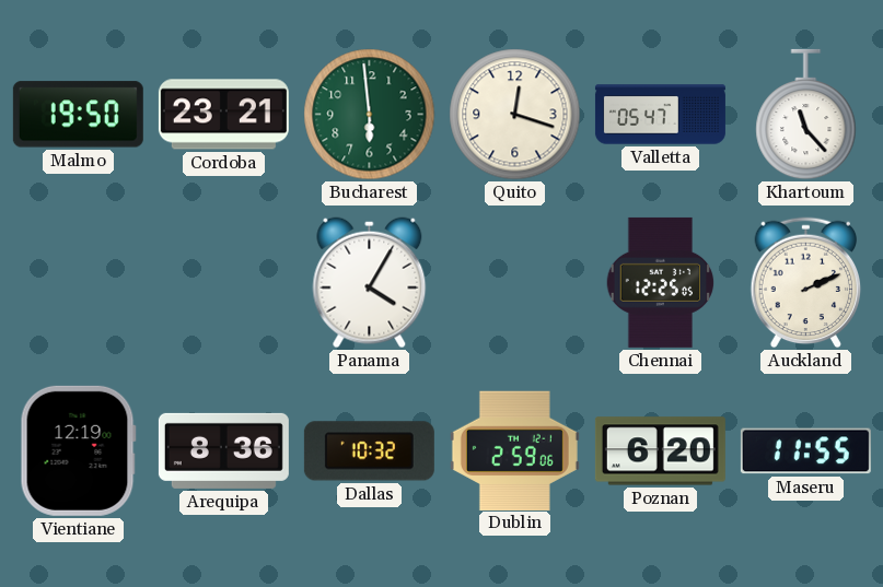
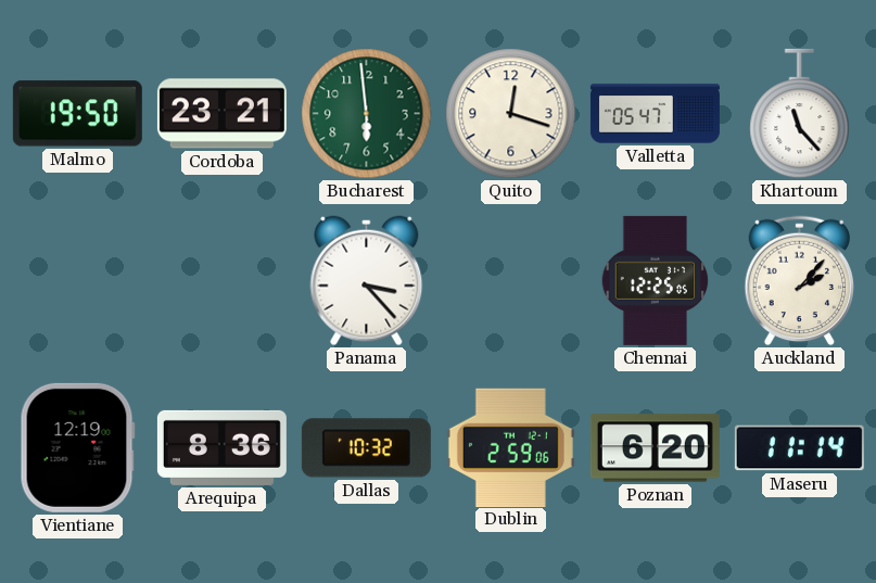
Panama: 4:05 -> 3:23 (367, 281)
Auckland: 2:11 -> 2:07 (800, 281)
Maseru: 11:55 -> 11:14 (799, 448)
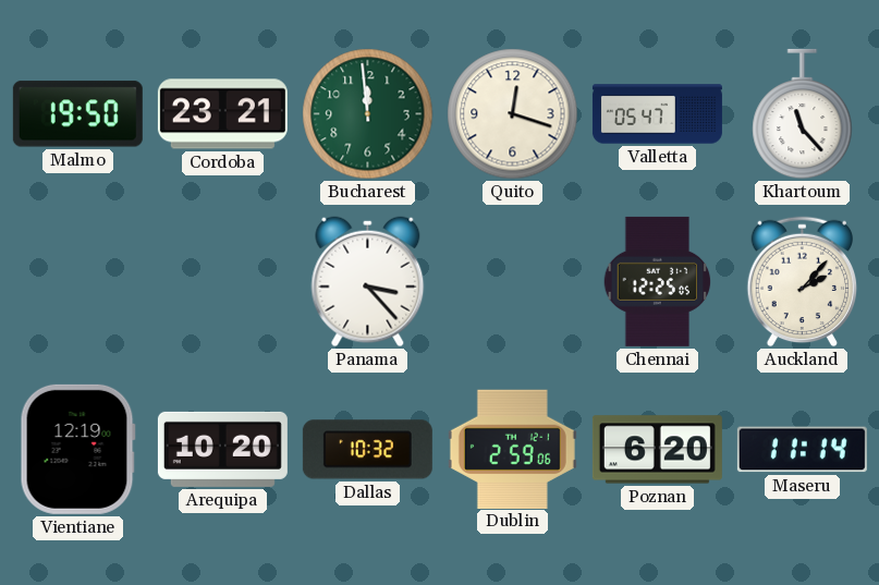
Bucharest: 5:59 -> 11:59 (368, 114)
Arequipa: 8:36 -> 10:20 (222, 449)
